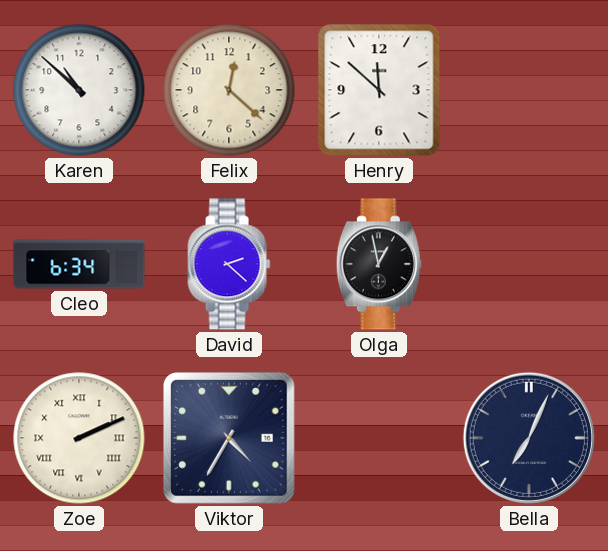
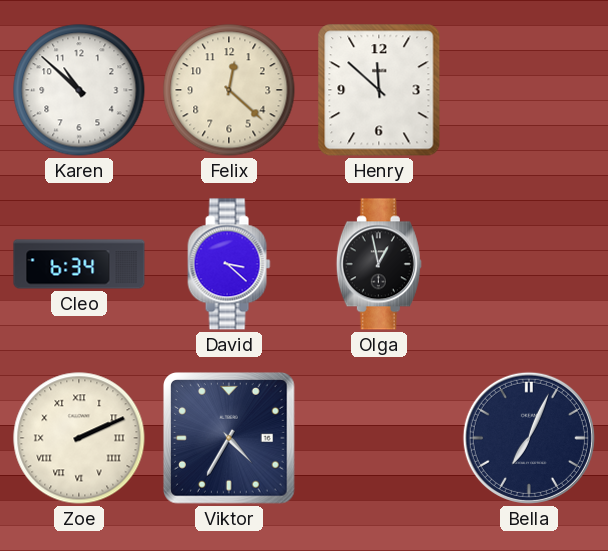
David: 2:22 -> 3:22 (229, 264)
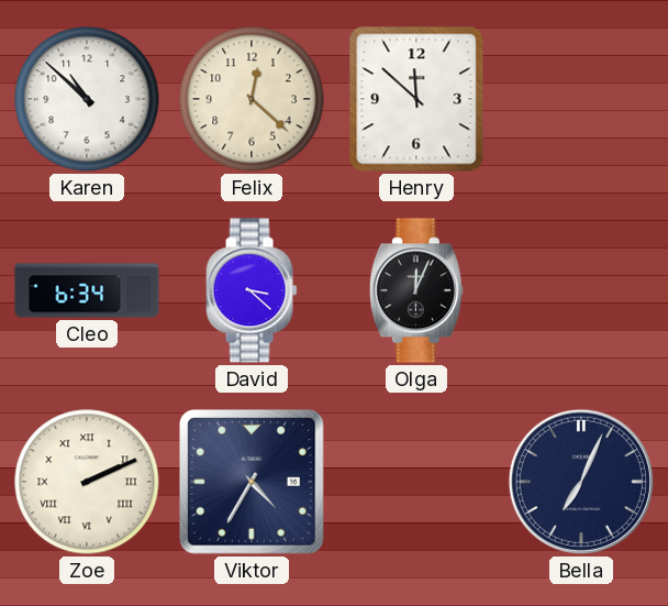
Olga: 12:58 -> 12:04 (416, 290)
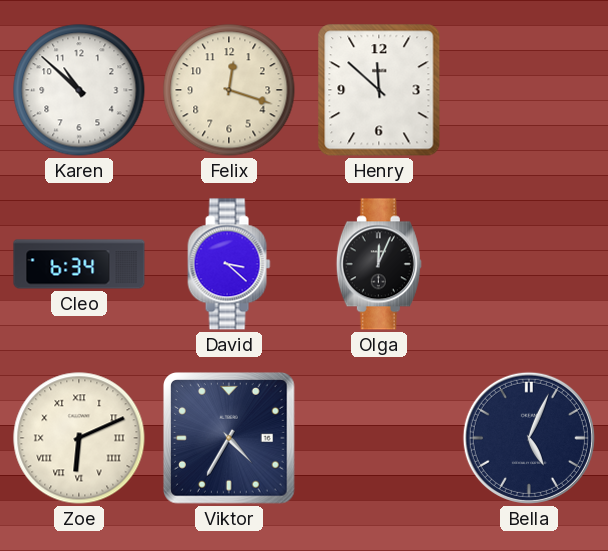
Felix: 12:22 -> 12:18 (229, 90)
Zoe: 2:11 -> 6:11 (79, 438)
Bella: 7:04 -> 5:04 (529, 438)
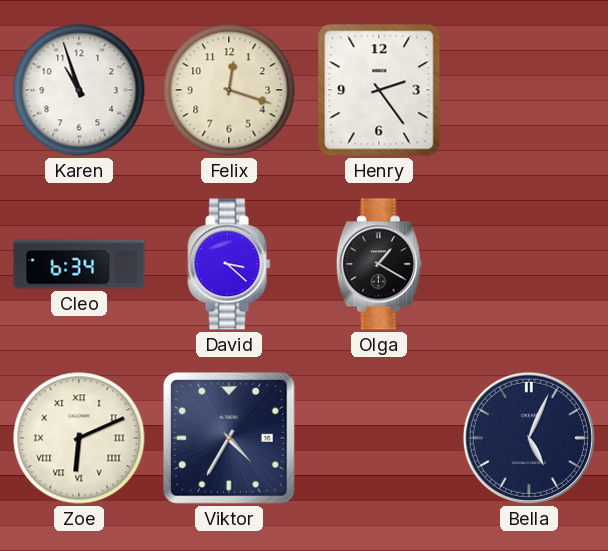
Karen: 10:52 -> 10:57 (79, 90)
Henry: 11:52 -> 2:24 (379, 90)
Olga: 12:04 -> 1:20 (379, 264)
